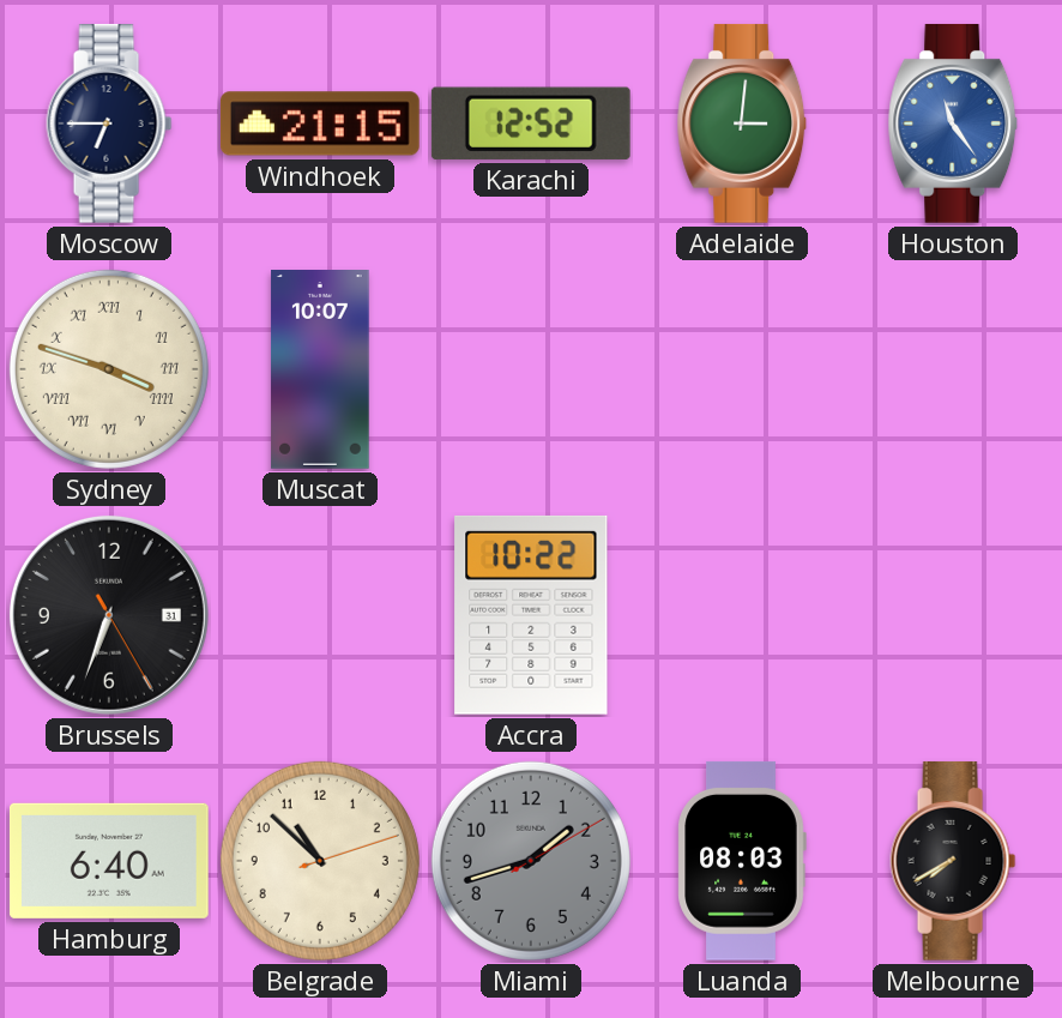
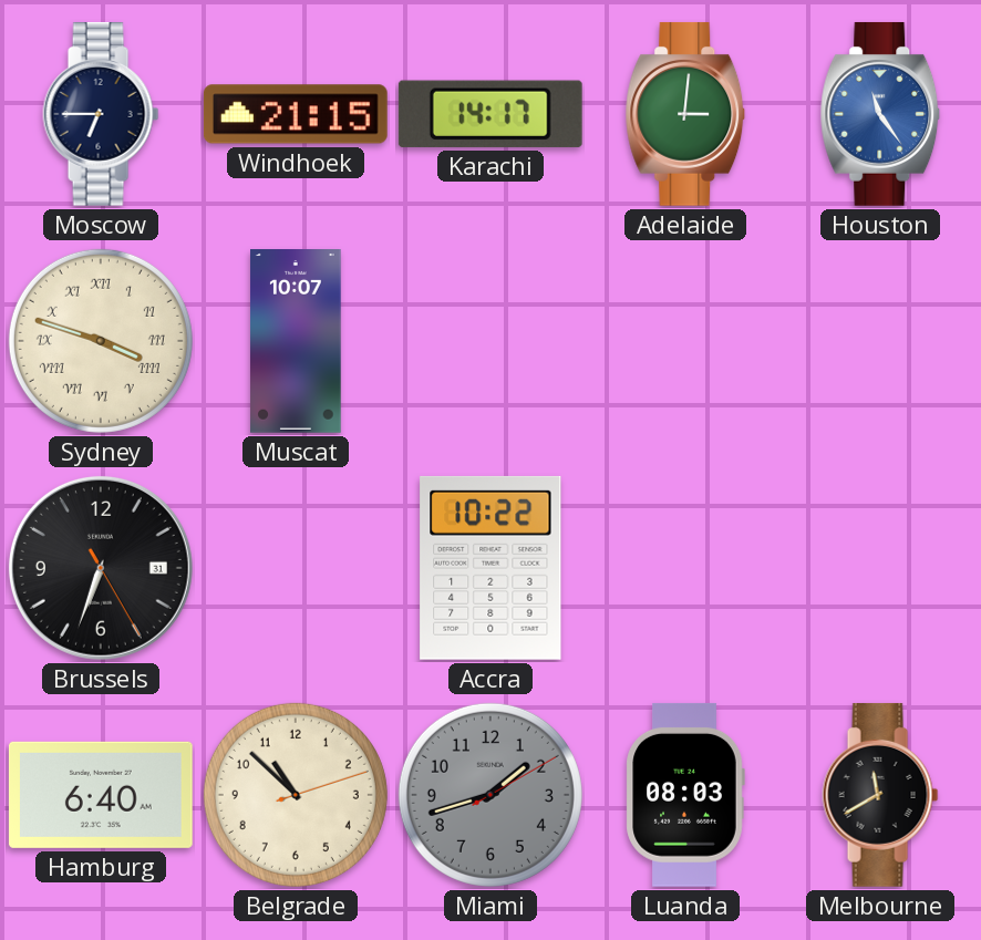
Karachi: 12:52 -> 14:17 (491, 114)
Melbourne: 7:40 -> 11:40 (880, 795)
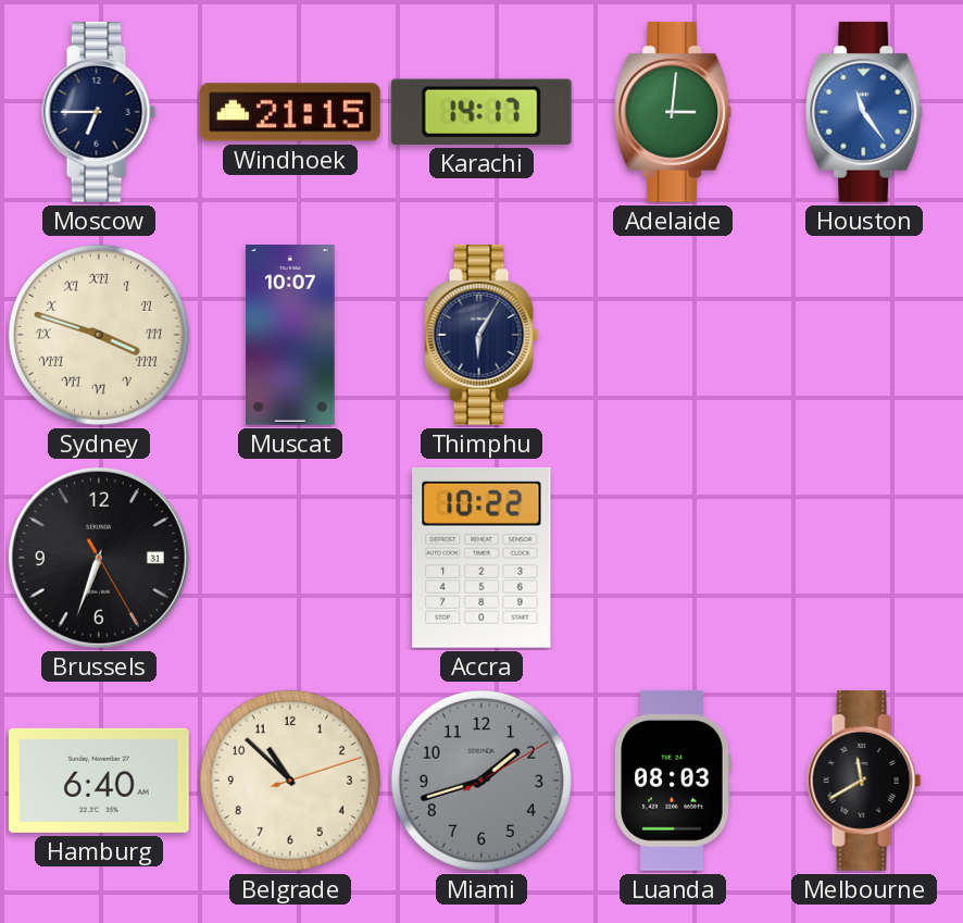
Thimphu: none -> 6:05 (481, 335)
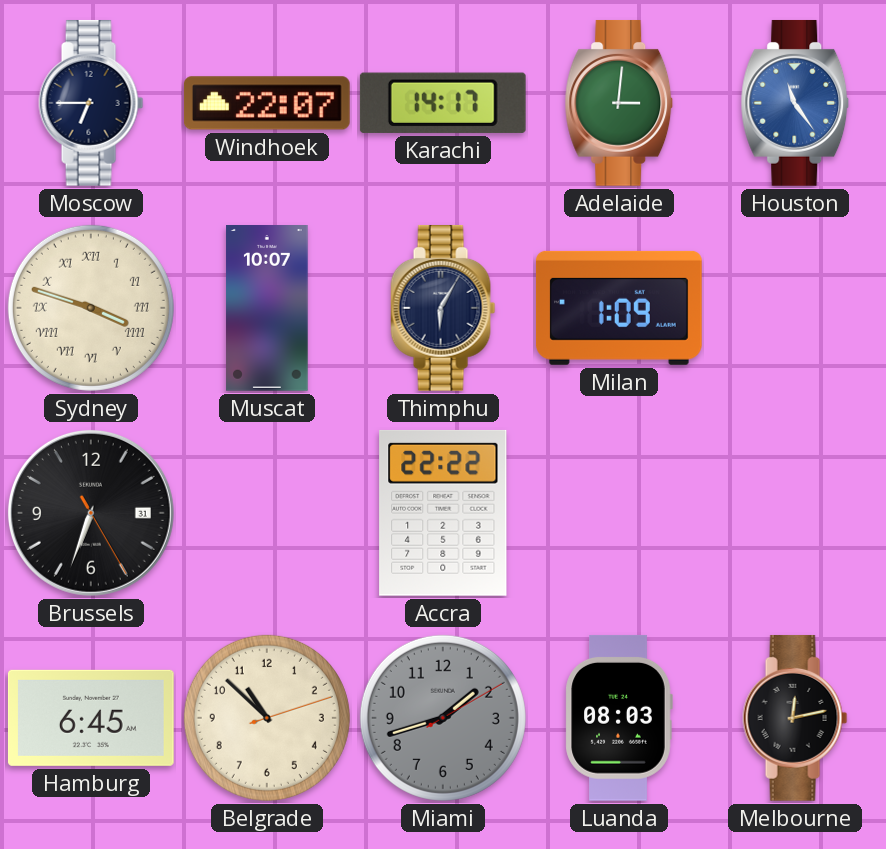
Windhoek: 21:15 -> 22:07 (267, 103)
Milan: none -> 1:09 (619, 308)
Accra: 10:22 -> 22:22 (443, 513)
Hamburg: 6:40 -> 6:45 (91, 718)
Melbourne: 11:40 -> 12:13 (795, 718)
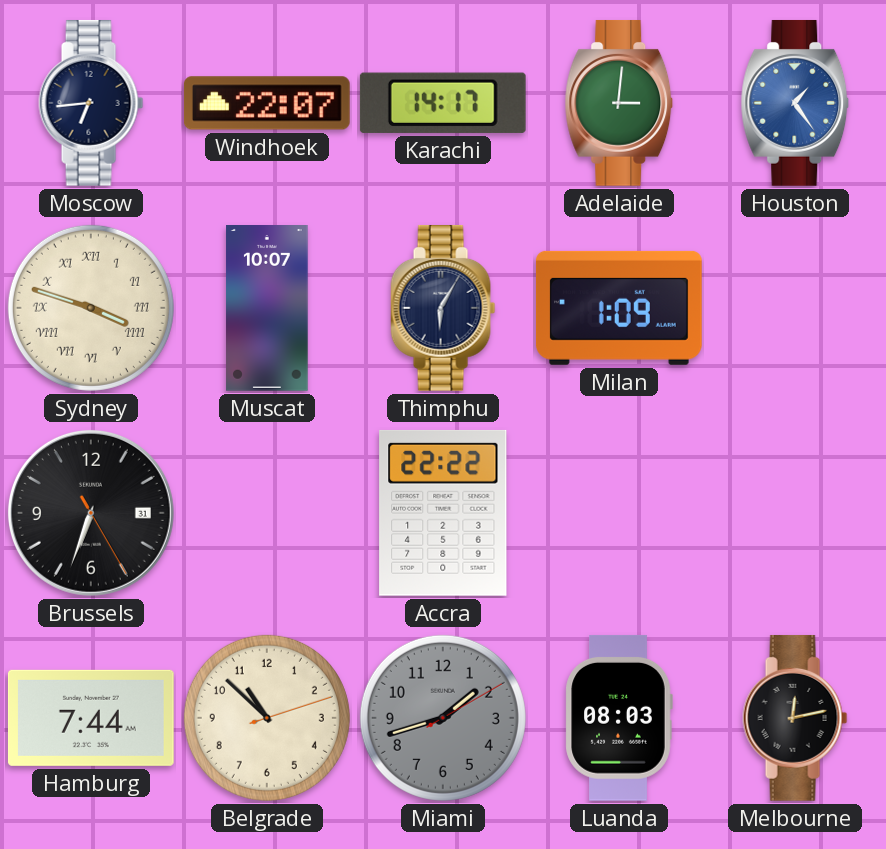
Moscow: 6:45 -> 6:44 (91, 103)
Houston: 11:24 -> 1:24 (795, 103)
Hamburg: 6:45 -> 7:44 (91, 718)
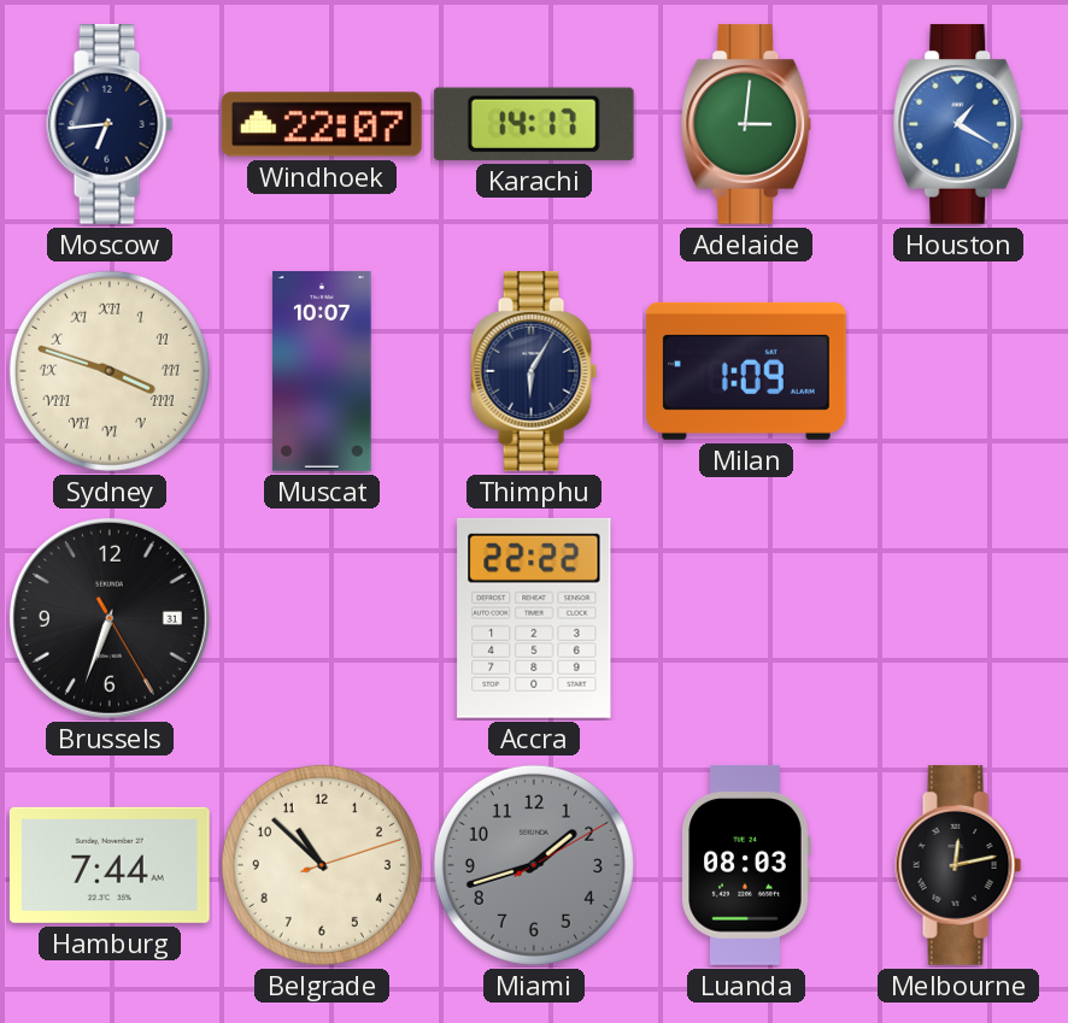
Houston: 1:24 -> 1:20 (958, 124)
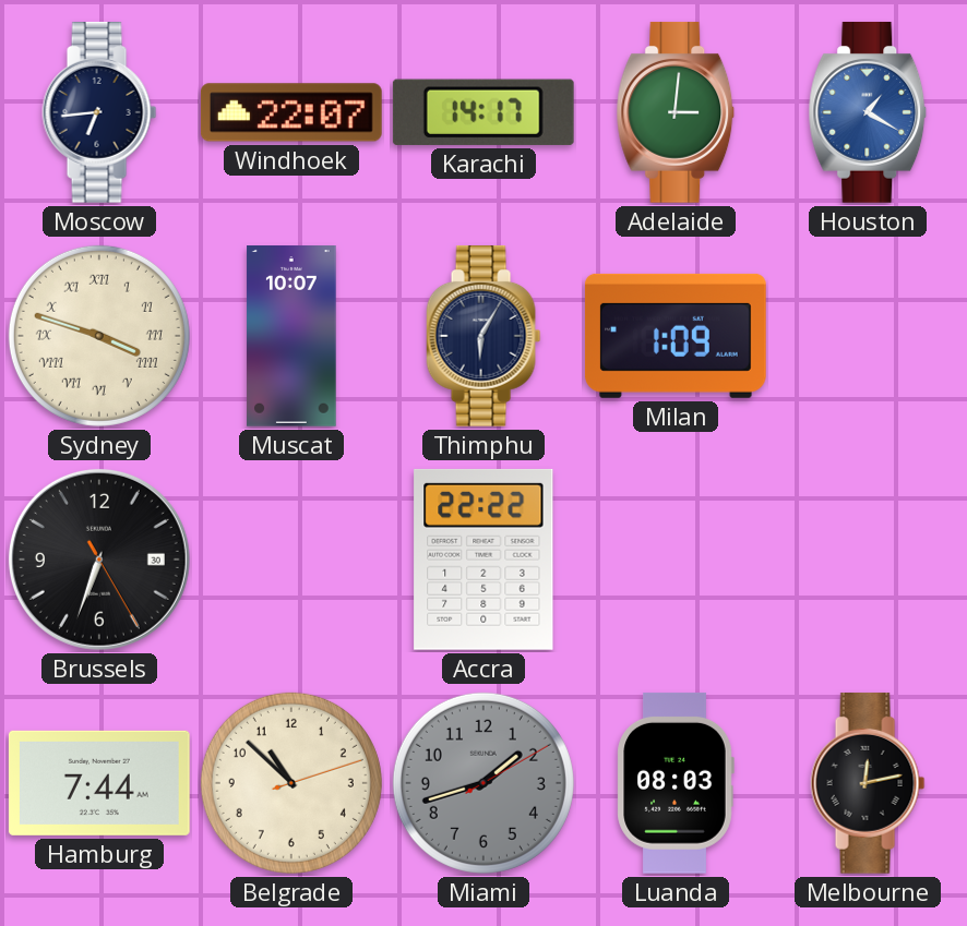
Brussels date: 31 -> 30 (99, 560)
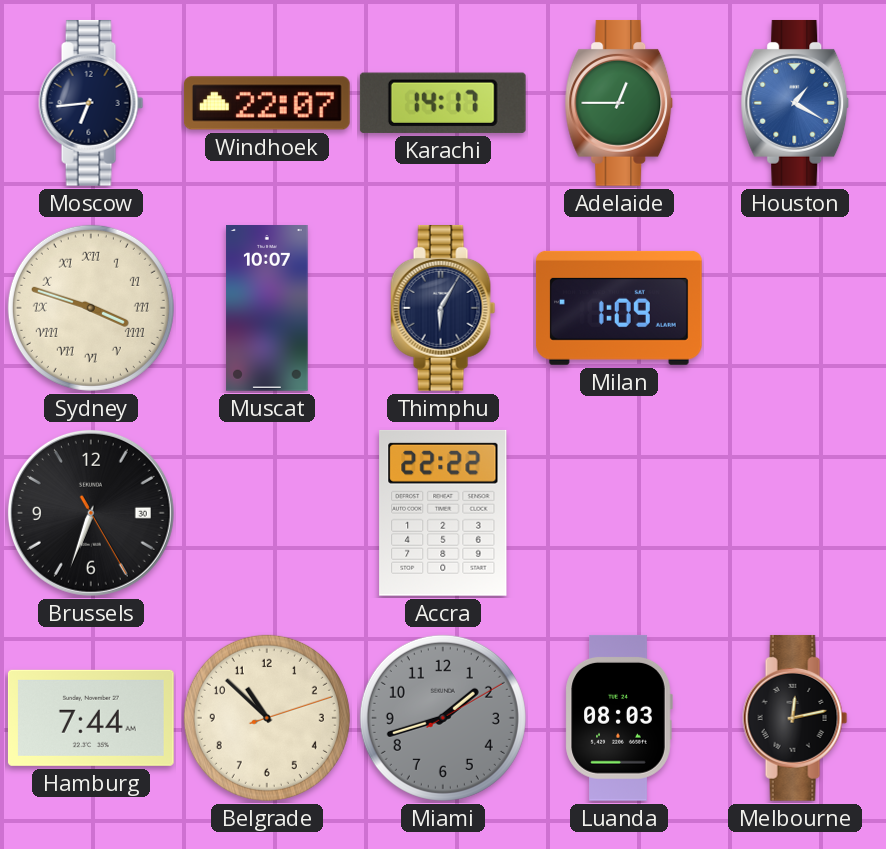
Adelaide: 3:01 -> 12:45 (619, 103)
